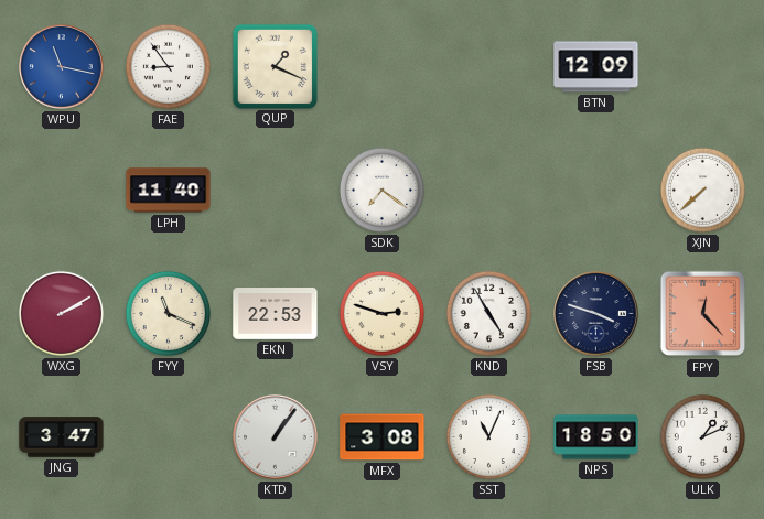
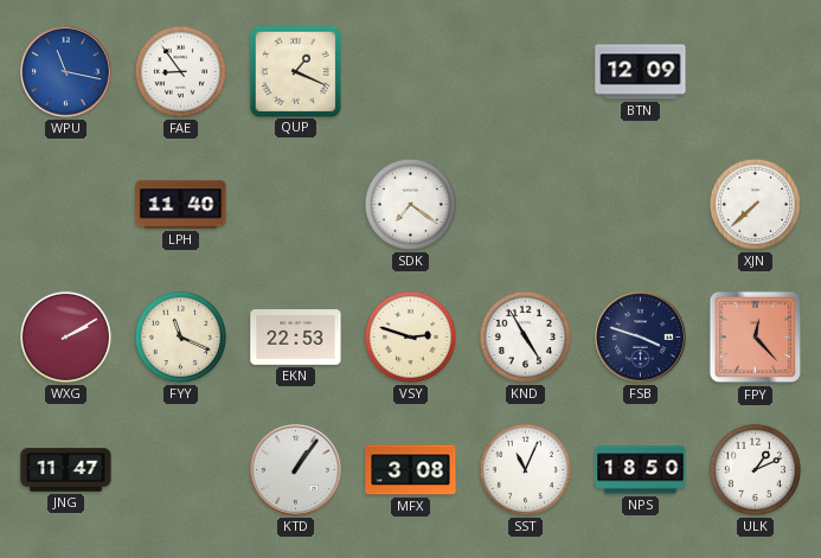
JNG: 3:47 -> 11:47 (66, 470)
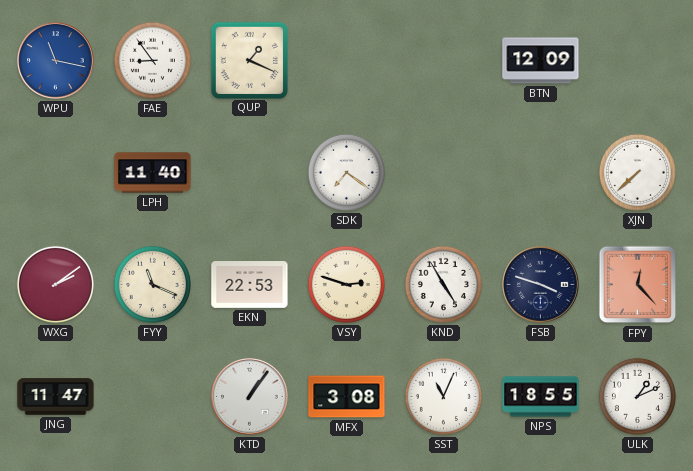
WXG: 2:10 -> 2:09 (55, 284)
NPS: 18:50 -> 18:55 (541, 397)
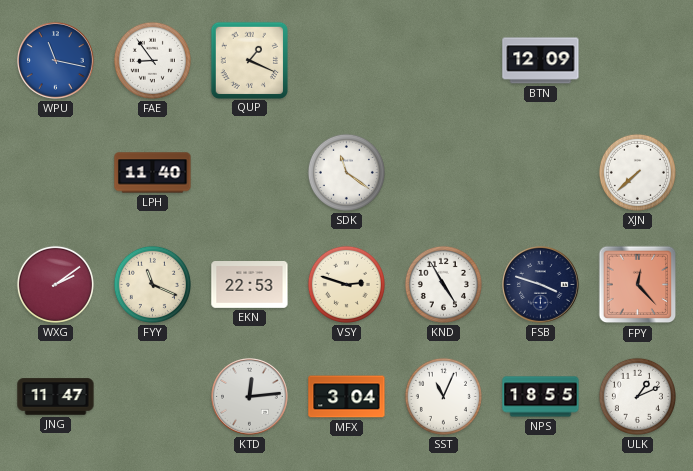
SDK: 7:21 -> 11:21 (346, 172)
KTD: 1:06 -> 12:14 (250, 397)
MFX: 3:08 -> 3:04 (347, 397)
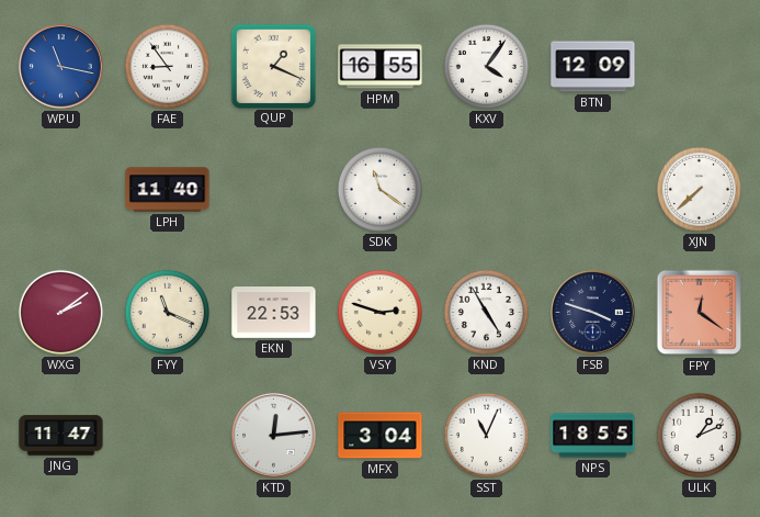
HPM: none -> 16:55 (381, 67)
KXV: none -> 4:06 (486, 66)
FPY: 12:23 -> 12:21 (700, 313)
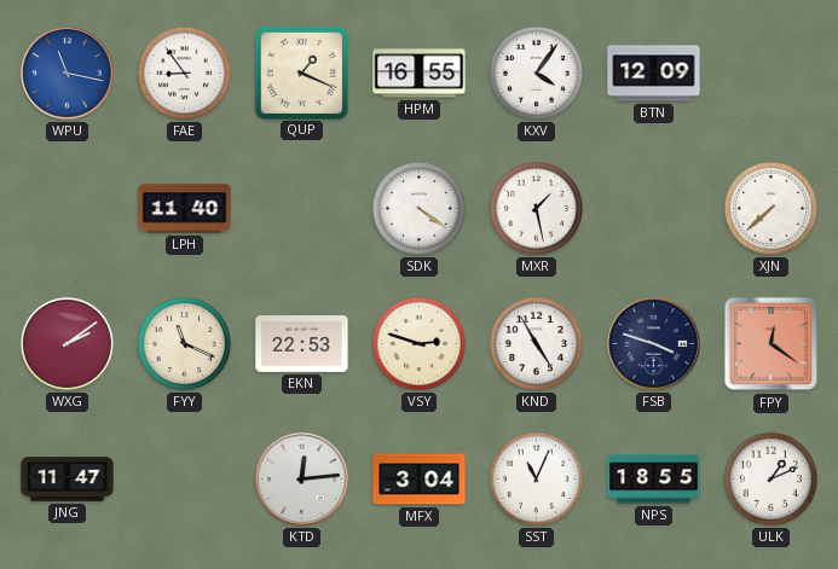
SDK: 11:21 -> 4:21 (418, 208)
MXR: none -> 1:28 (536, 208)
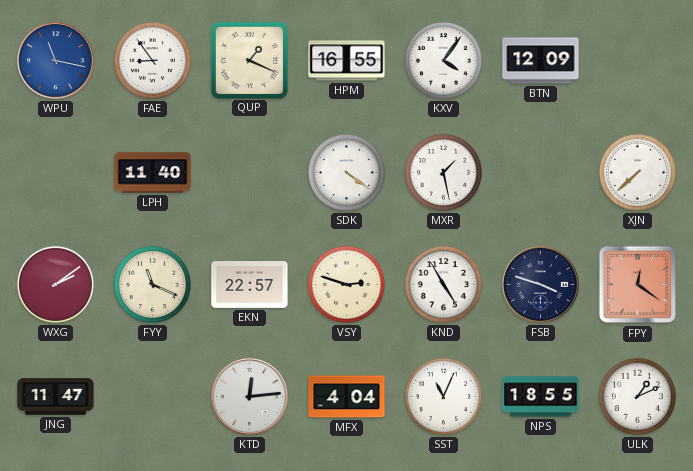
EKN: 22:53 -> 22:57 (250, 285)
MFX: 3:04 -> 4:04 (347, 397)
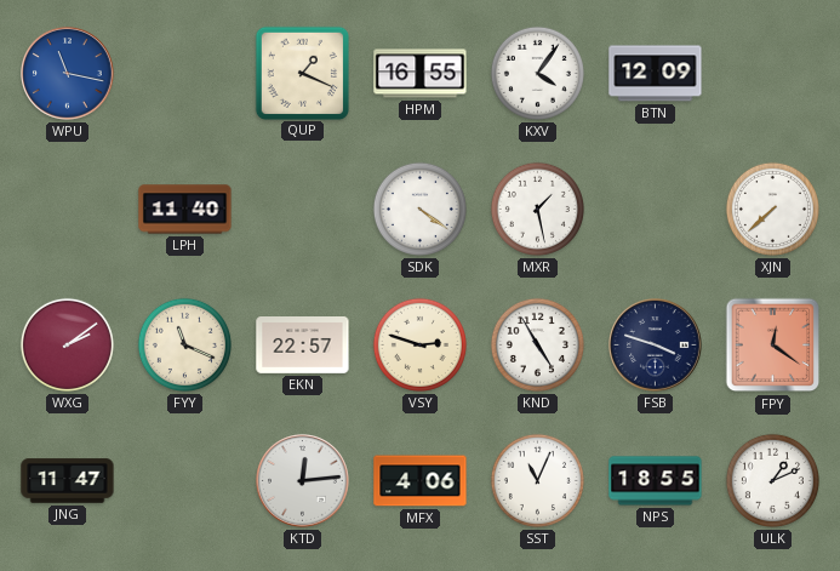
FAE: 8:54 -> none (152, 60)
MFX: 4:04 -> 4:06 (421, 481)
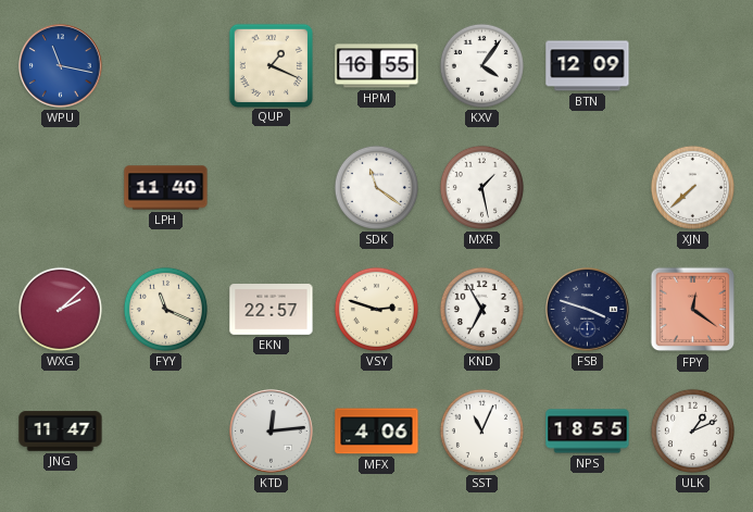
SDK: 4:21 -> 11:21 (376, 187)
WXG: 2:09 -> 2:08 (60, 309)
KND: 4:55 -> 6:55 (481, 309)
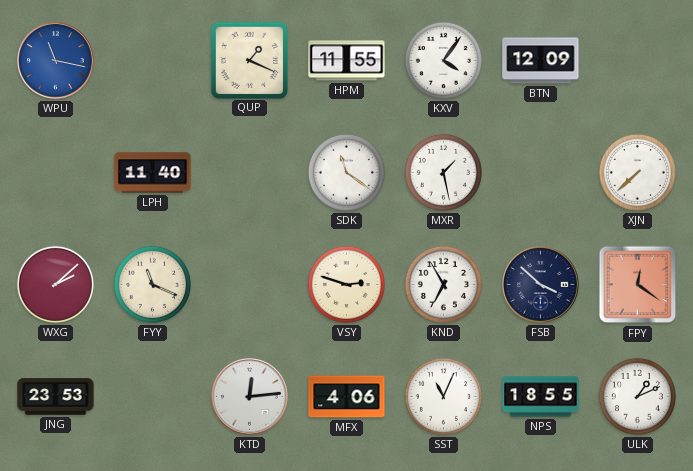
HPM: 16:55 -> 11:55 (347, 61)
EKN: 22:57 -> none (272, 310)
FSB: 3:48 -> 3:52 (541, 285)
JNG: 11:47 -> 23:53 (56, 397)
